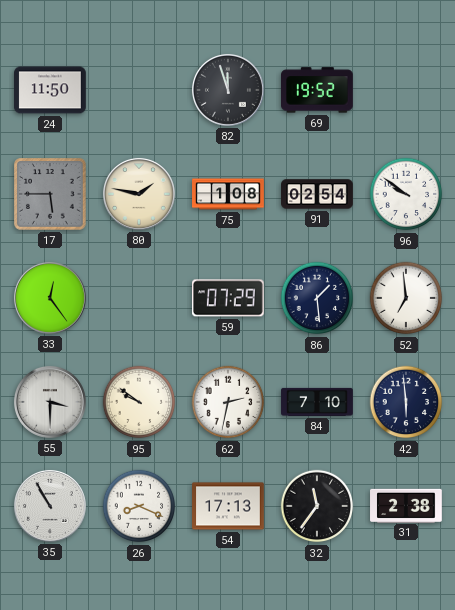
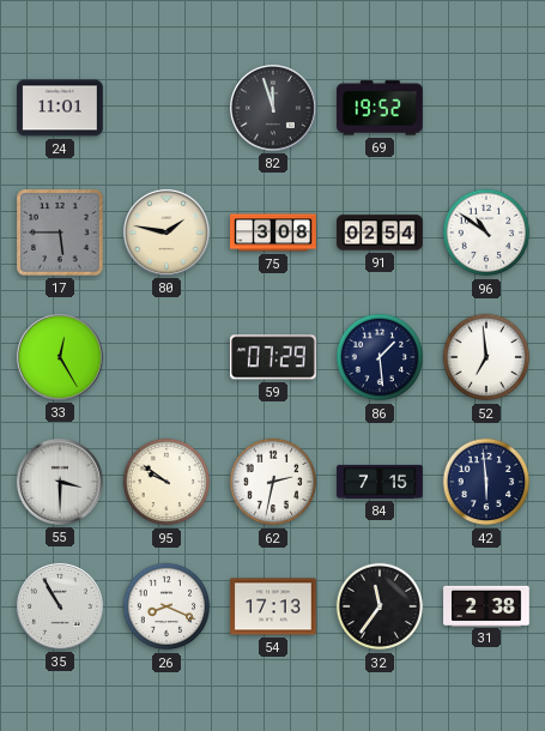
24: 11:50 -> 11:01 (60, 108)
75: 1:08 -> 3:08 (273, 232)
96: 9:51 -> 10:51 (486, 232)
33: 12:24 -> 12:25 (60, 357)
84: 7:10 -> 7:15 (380, 482)
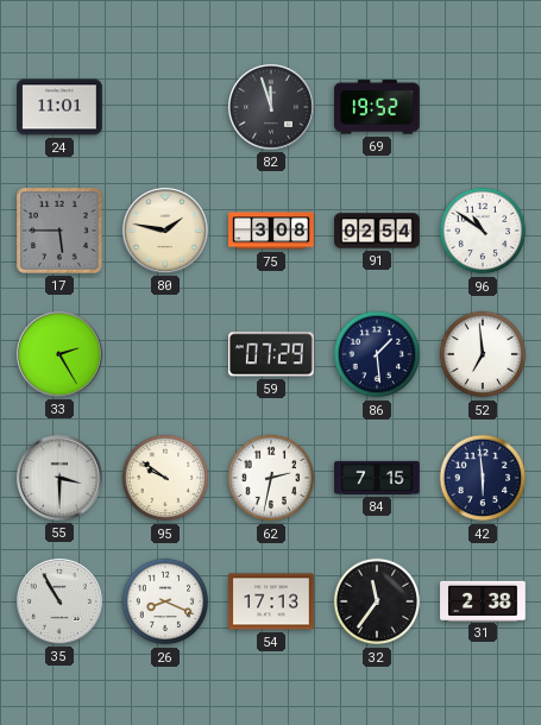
33: 12:25 -> 2:25 (59, 354)
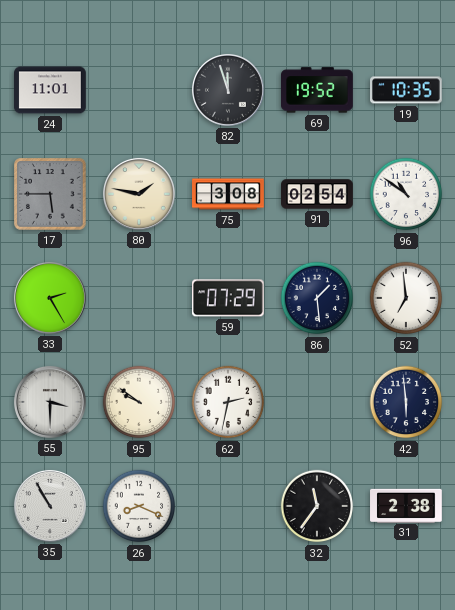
19: none -> 10:35 (407, 90)
84: 7:15 -> none (377, 478)
54: 17:13 -> none (271, 601)
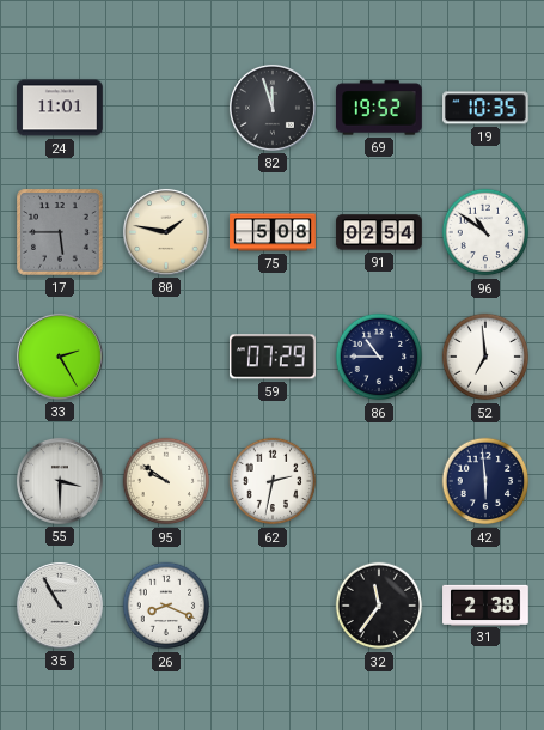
75: 3:08 -> 5:08 (273, 232)
86: 1:29 -> 10:45 (379, 357)
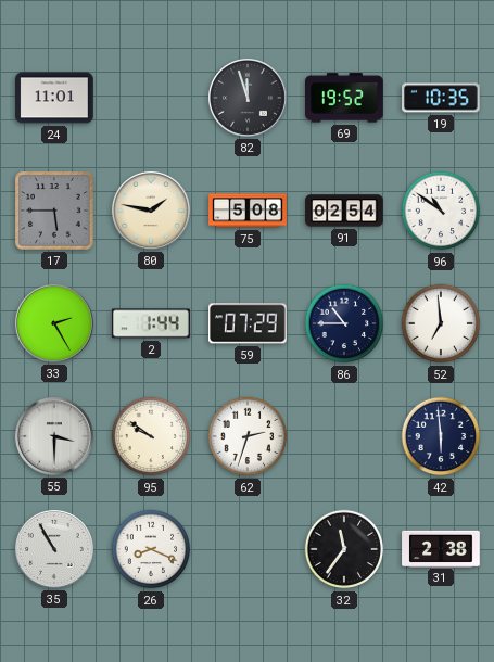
2: none -> 1:44 (152, 323)
62: 2:32 -> 2:33 (248, 436)
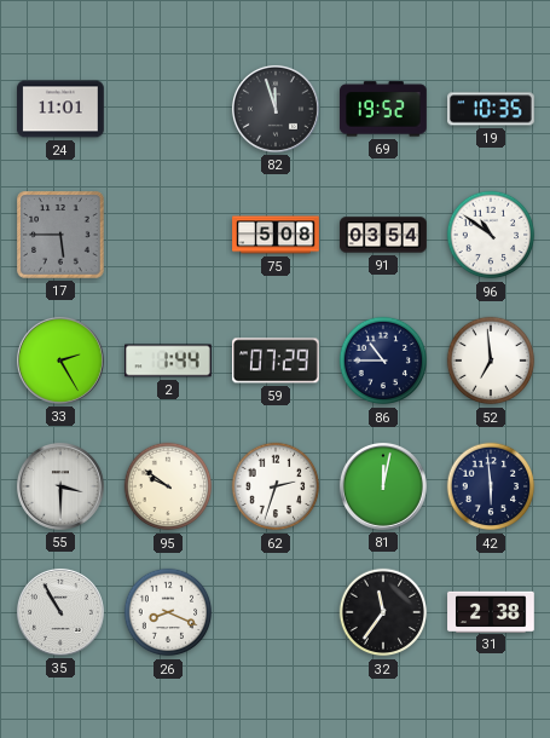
80: 1:47 -> none (151, 211)
91: 02:54 -> 03:54 (383, 235)
81: none -> 12:02 (383, 486)
